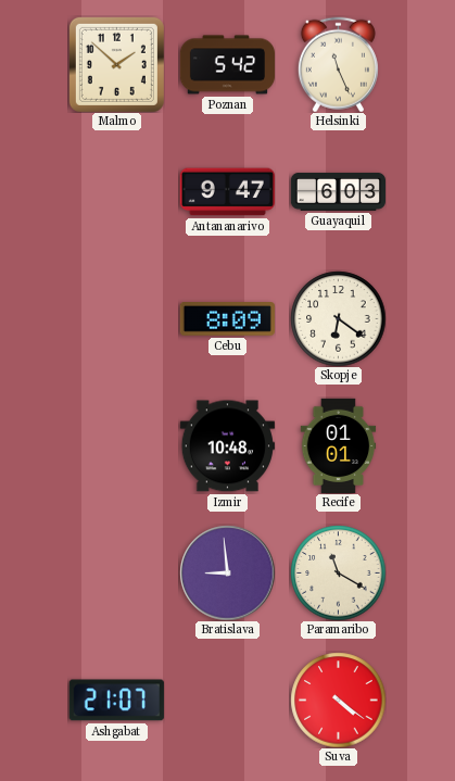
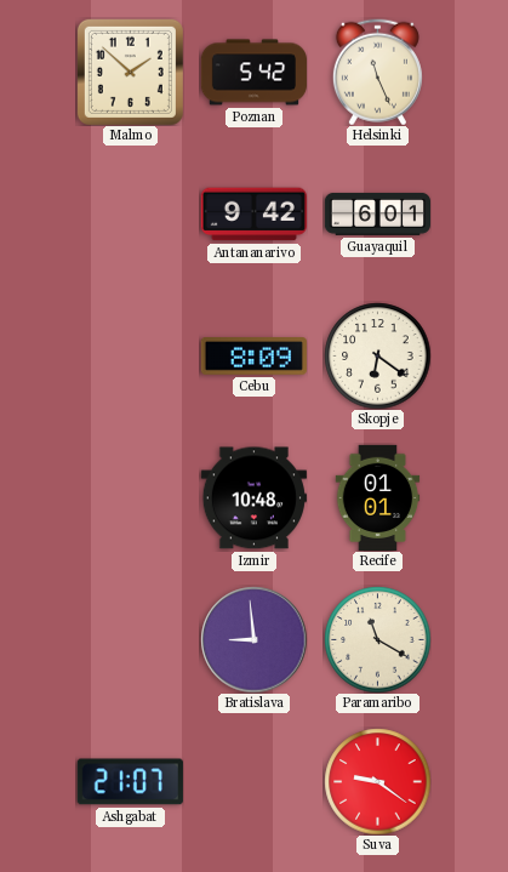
Antananarivo: 9:47 -> 9:42 (253, 215)
Guayaquil: 6:03 -> 6:01 (377, 213)
Suva: 4:21 -> 9:21 (377, 781)
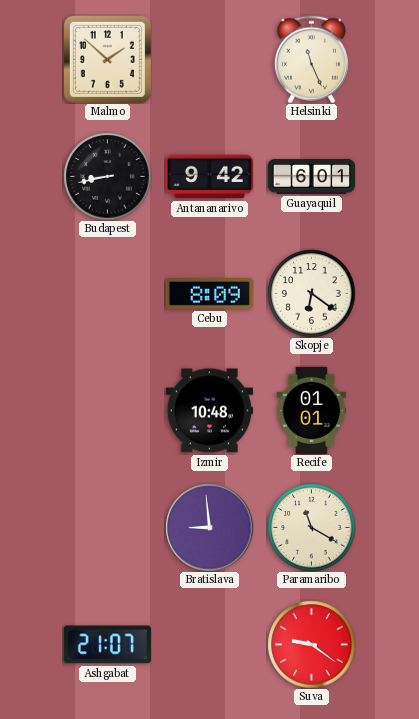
Poznan: 5:42 -> none (253, 73)
Budapest: none -> 8:43 (107, 176)
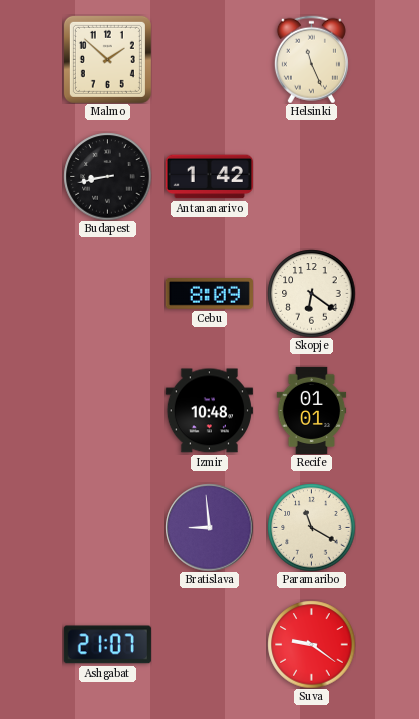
Antananarivo: 9:42 -> 1:42 (209, 177)
Guayaquil: 6:01 -> none (311, 176)
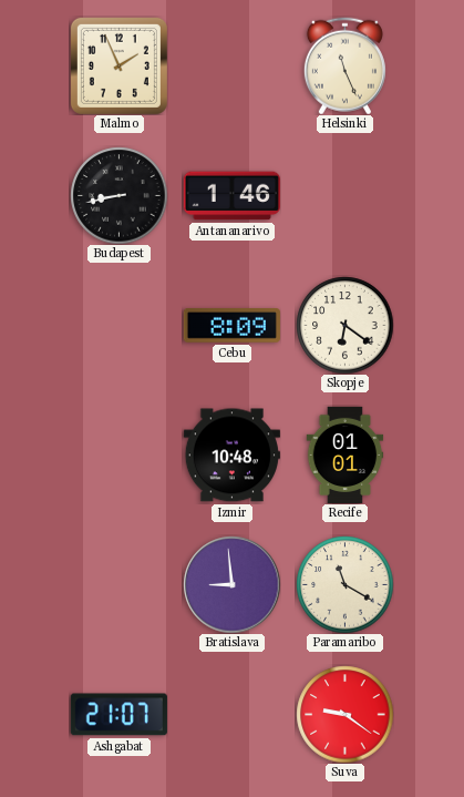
Malmo: 1:52 -> 1:56 (118, 65)
Antananarivo: 1:42 -> 1:46 (231, 196)
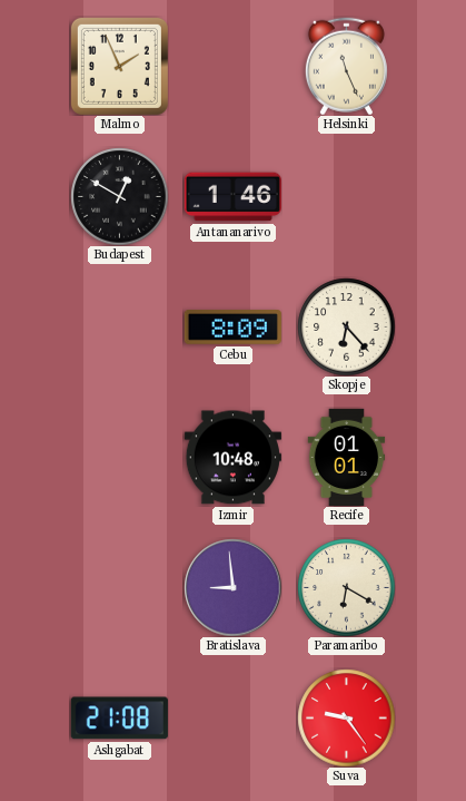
Budapest: 8:43 -> 12:50 (119, 196)
Skopje: 6:21 -> 6:23 (346, 326)
Paramaribo: 11:20 -> 6:20 (346, 587)
Ashgabat: 21:07 -> 21:08 (119, 719)
Suva: 9:21 -> 9:24 (346, 717)
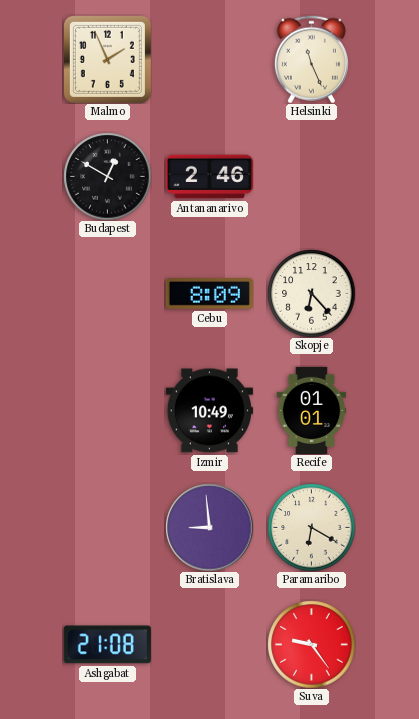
Antananarivo: 1:46 -> 2:46 (209, 177)
Izmir: 10:48 -> 10:49 (209, 411)
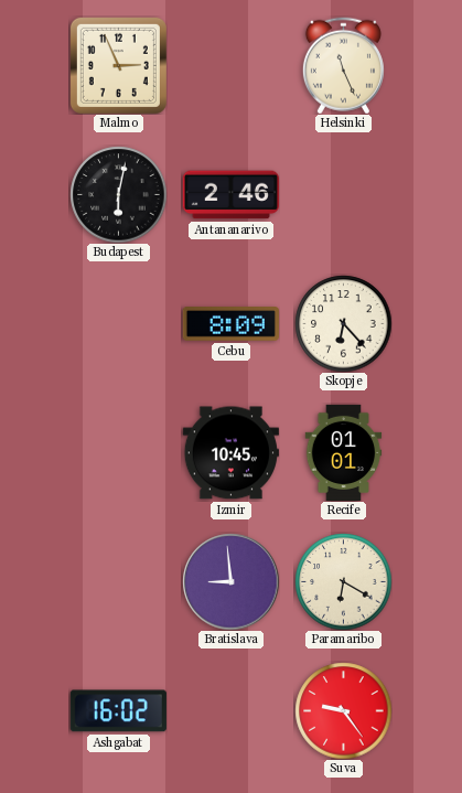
Malmo: 1:56 -> 2:56 (118, 65)
Budapest: 12:50 -> 6:02 (118, 194)
Izmir: 10:49 -> 10:45 (230, 453)
Ashgabat: 21:08 -> 16:02 (118, 711)
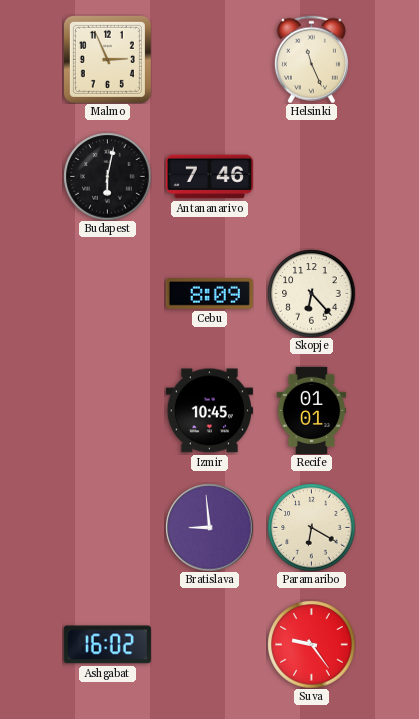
Antananarivo: 2:46 -> 7:46 (209, 177)
